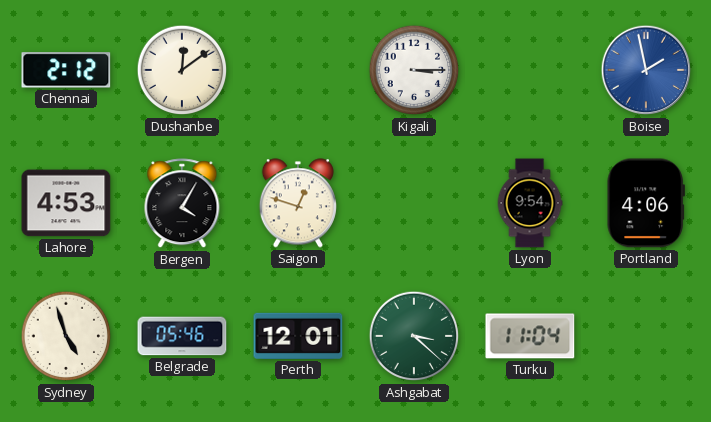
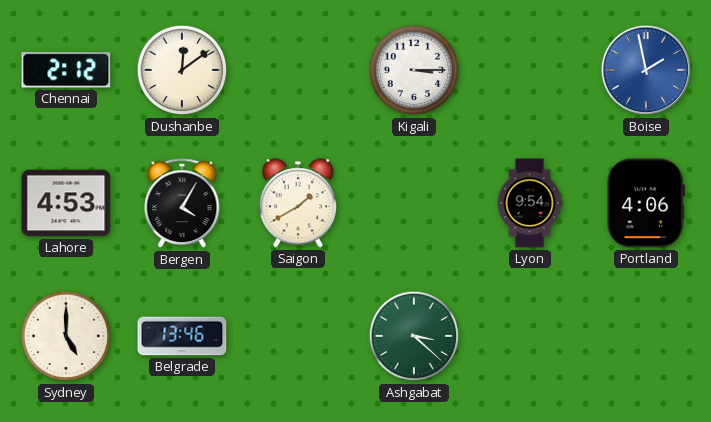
Saigon: 12:48 -> 1:40 (298, 203)
Sydney: 4:57 -> 5:00 (66, 336)
Belgrade: 05:46 -> 13:46 (182, 336)
Perth: 12:01 -> none (298, 336)
Turku: 11:04 -> none (530, 336)
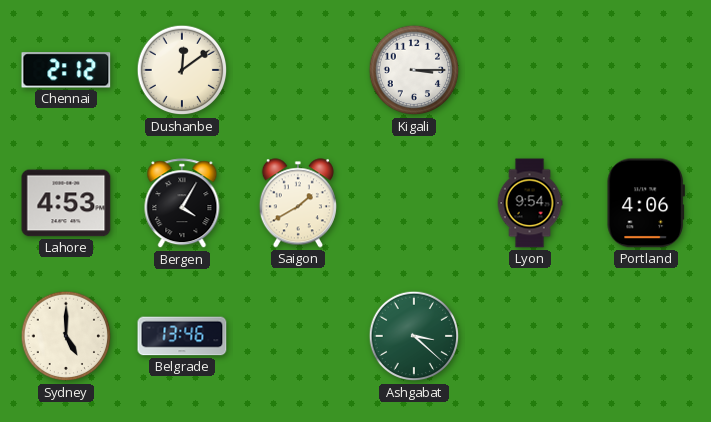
Boise: 1:58 -> none (646, 70)
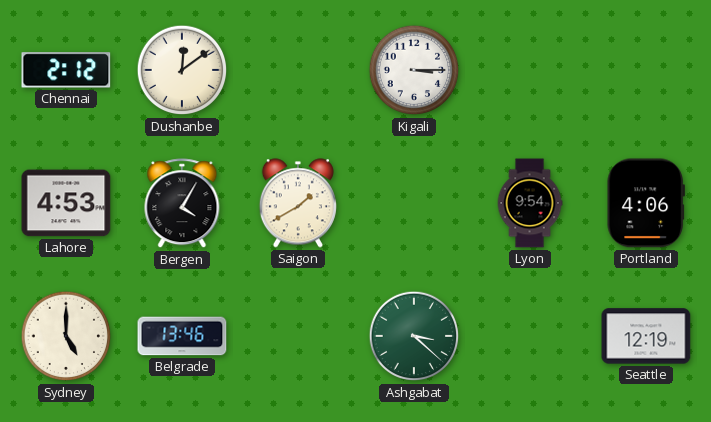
Seattle: none -> 12:19 (646, 336)
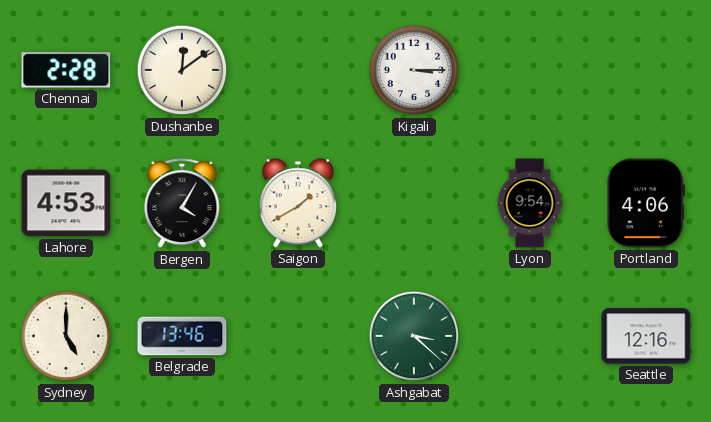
Chennai: 2:12 -> 2:28 (66, 70)
Seattle: 12:19 -> 12:16 (646, 336)
